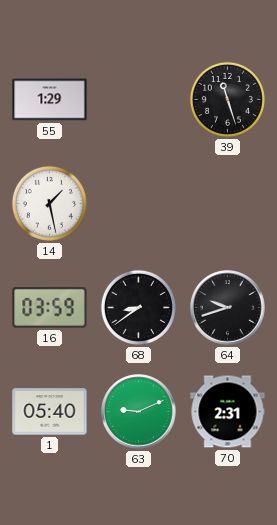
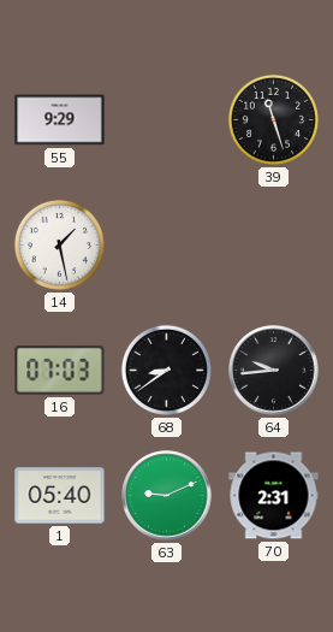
55: 1:29 -> 9:29 (60, 120)
16: 03:59 -> 07:03 (60, 371)
64: 9:42 -> 9:44 (274, 371)
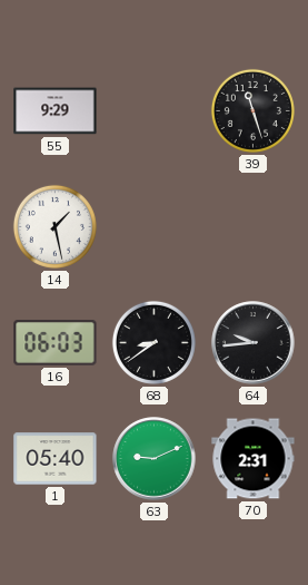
16: 07:03 -> 06:03 (56, 343)
